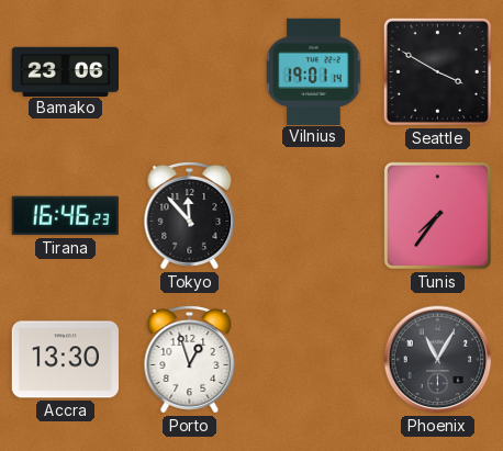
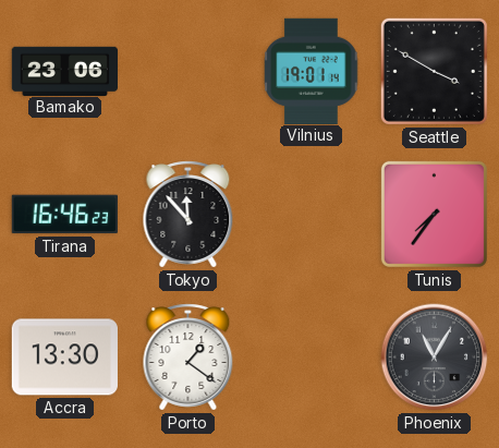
Porto: 12:57 -> 1:21 (188, 358)
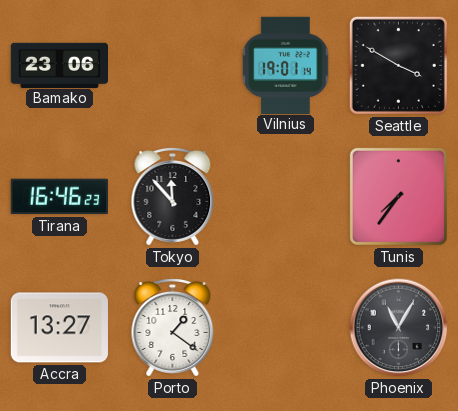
Accra: 13:30 -> 13:27 (59, 328)
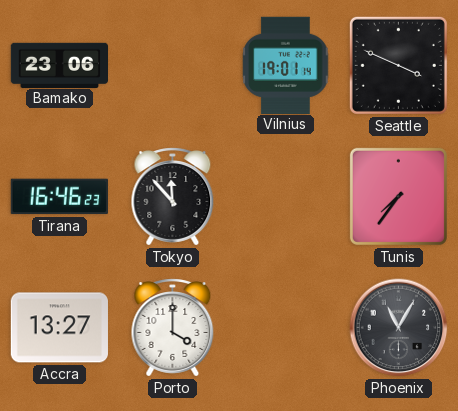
Seattle: 3:50 -> 3:49 (398, 65)
Porto: 1:21 -> 4:00 (173, 328)
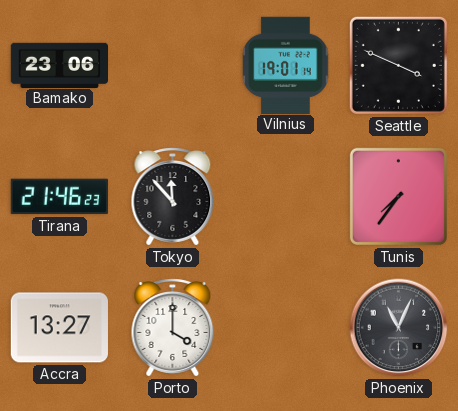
Tirana: 16:46 -> 21:46 (59, 197)
Phoenix: 11:05 -> 11:04 (399, 328)
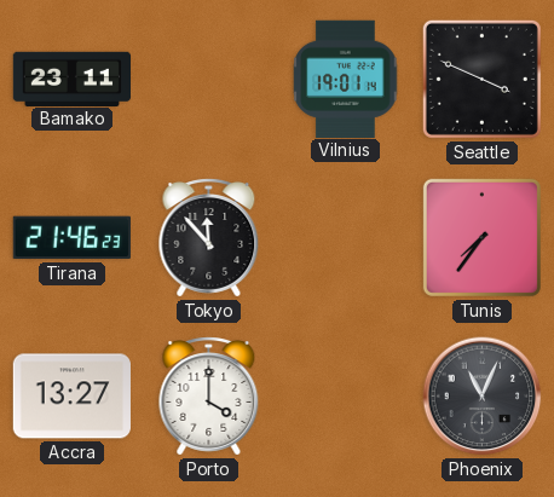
Bamako: 23:06 -> 23:11 (71, 79)
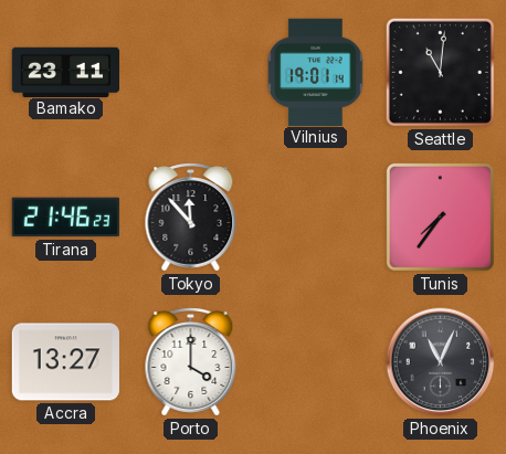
Seattle: 3:49 -> 11:01 (440, 72)
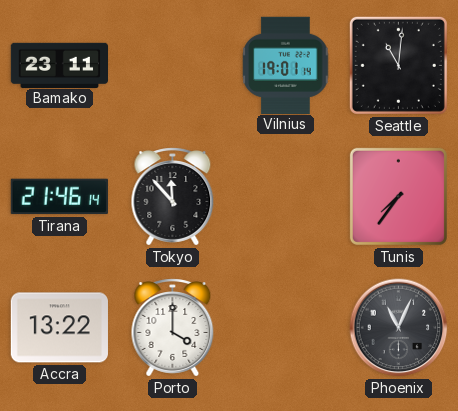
Tirana: 21:46:23 -> 21:46:14 (59, 197)
Accra: 13:27 -> 13:22 (59, 328)
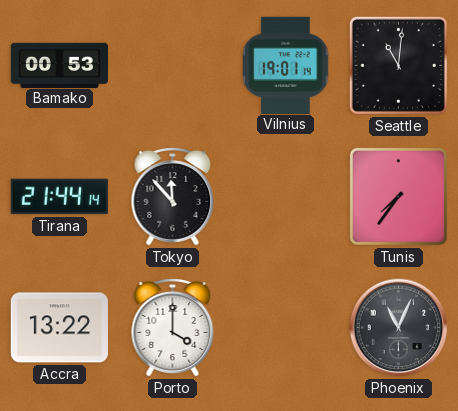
Bamako: 23:11 -> 00:53 (59, 65)
Tirana: 21:46 -> 21:44 (59, 197)
